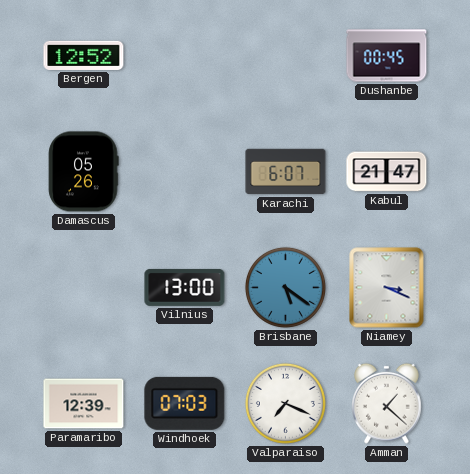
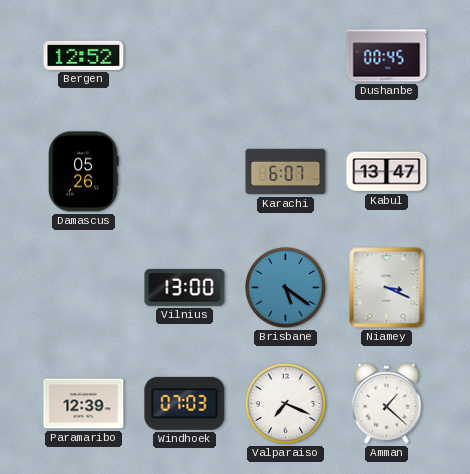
Kabul: 21:47 -> 13:47 (387, 172)
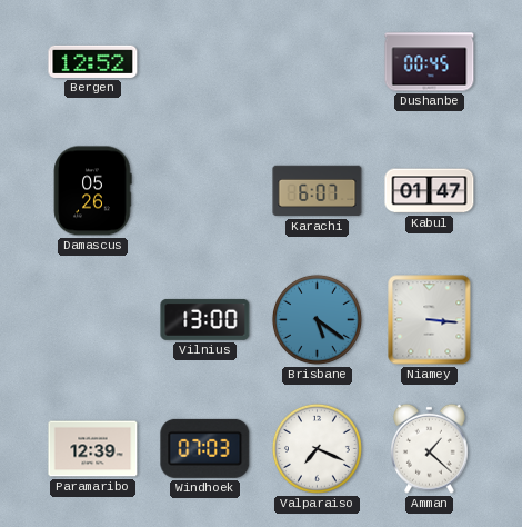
Kabul: 13:47 -> 01:47 (430, 191)
Niamey: 3:19 -> 3:16 (430, 320)
